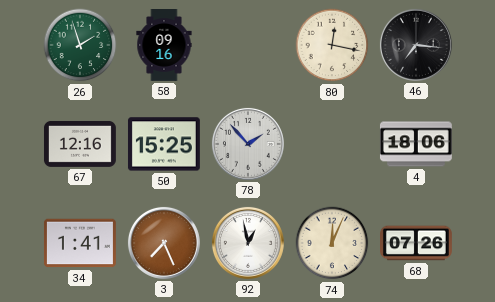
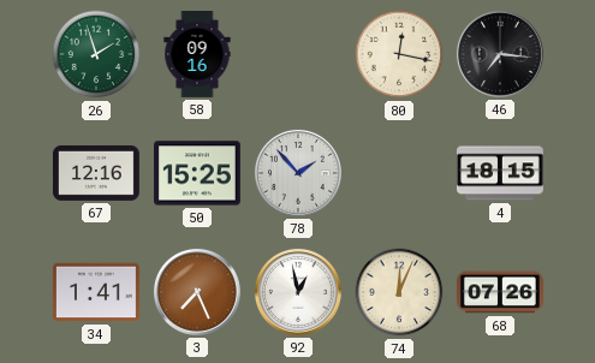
4: 18:06 -> 18:15 (500, 173)
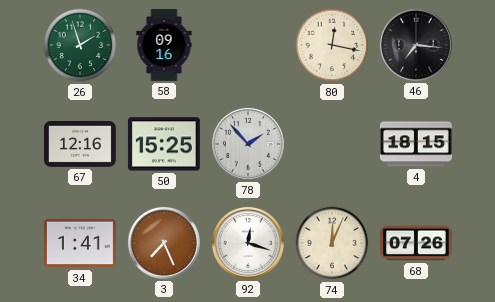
92: 12:58 -> 12:18 (248, 243)
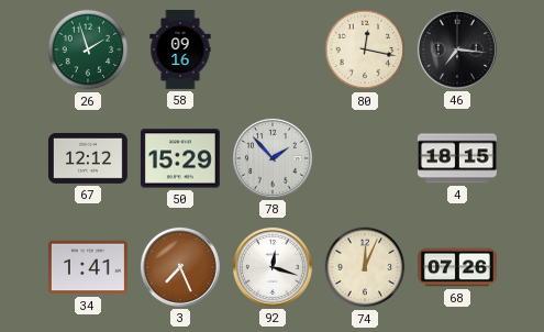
67: 12:16 -> 12:12 (88, 158)
50: 15:25 -> 15:29 (180, 158)
